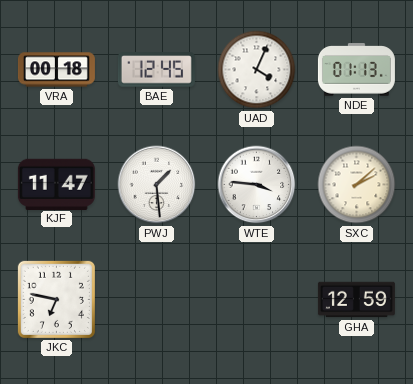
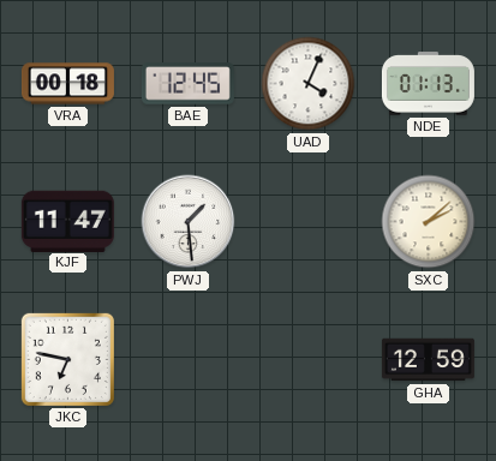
WTE: 3:46 -> none (257, 185)
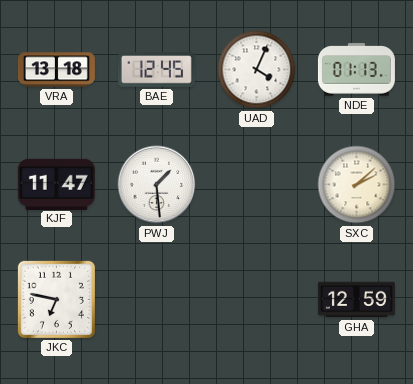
VRA: 00:18 -> 13:18 (56, 70)
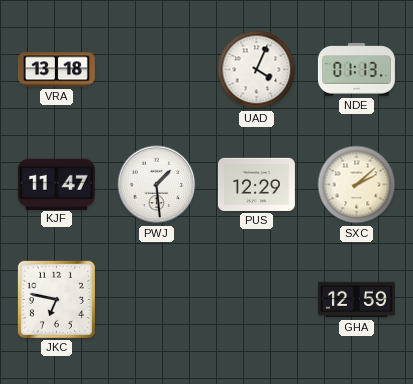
BAE: 12:45 -> none (156, 70)
PUS: none -> 12:29 (256, 184)
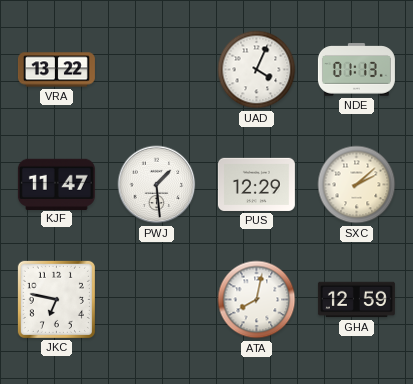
VRA: 13:18 -> 13:22 (56, 70)
ATA: none -> 8:02 (257, 300)
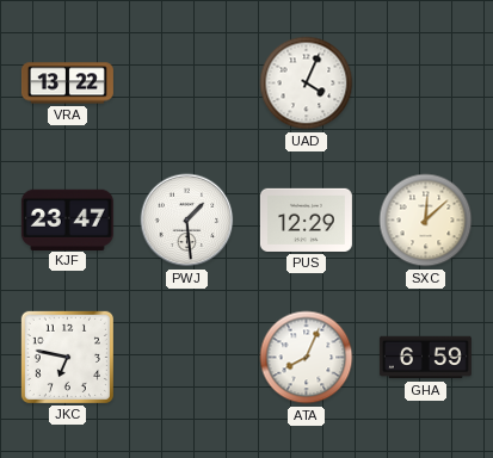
NDE: 01:13 -> none (356, 70)
KJF: 11:47 -> 23:47 (67, 219)
SXC: 2:08 -> 12:08 (426, 221)
ATA: 8:02 -> 8:04 (307, 358)
GHA: 12:59 -> 6:59 (425, 358)
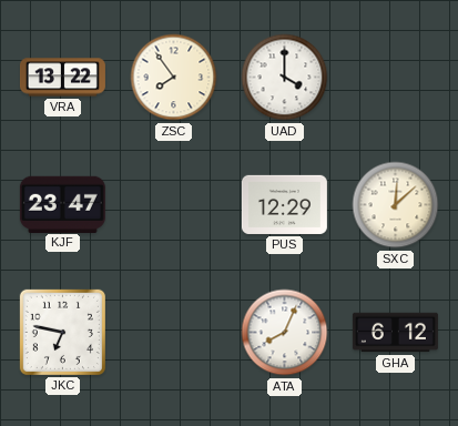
ZSC: none -> 7:54 (174, 78)
UAD: 4:04 -> 4:00 (285, 78)
PWJ: 1:29 -> none (187, 221)
GHA: 6:59 -> 6:12 (395, 333)
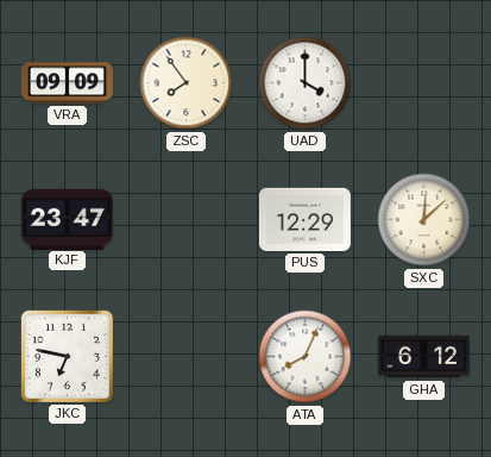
VRA: 13:22 -> 09:09 (67, 83)
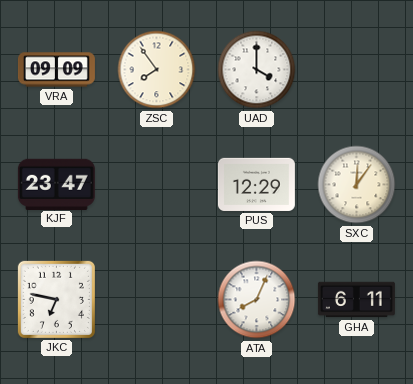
SXC: 12:08 -> 12:06 (357, 185)
GHA: 6:12 -> 6:11 (356, 300)
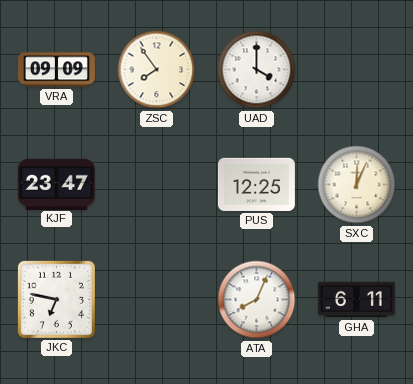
PUS: 12:29 -> 12:25 (256, 184)
SXC: 12:06 -> 12:04 (357, 185)
